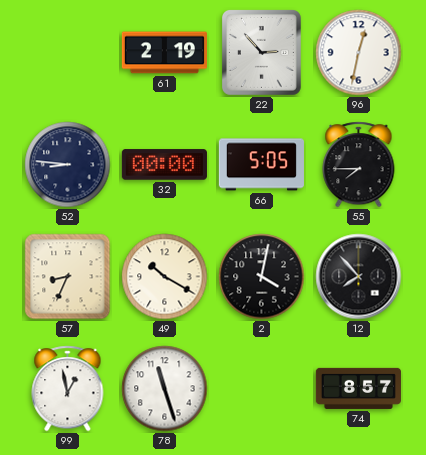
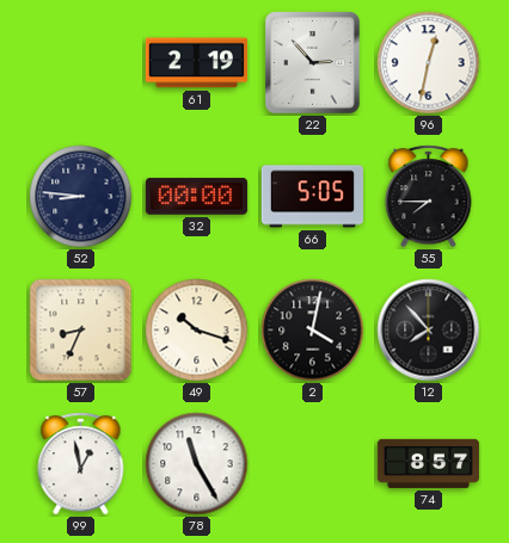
49: 10:20 -> 10:18 (197, 331)
78: 11:27 -> 11:25 (197, 464)
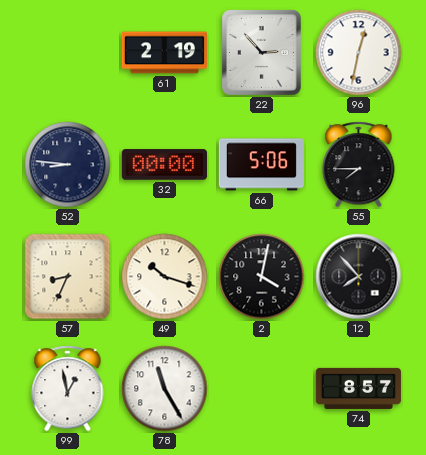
66: 5:05 -> 5:06 (261, 165)
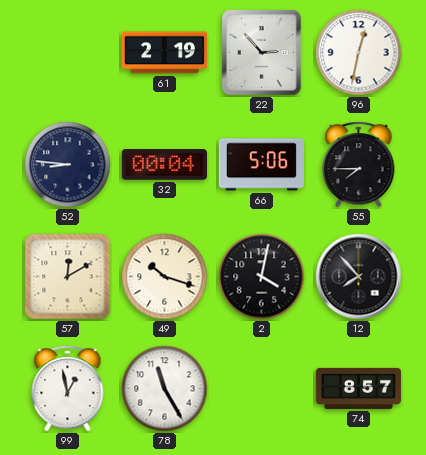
32: 00:00 -> 00:04 (164, 165)
57: 8:34 -> 12:10 (68, 277)
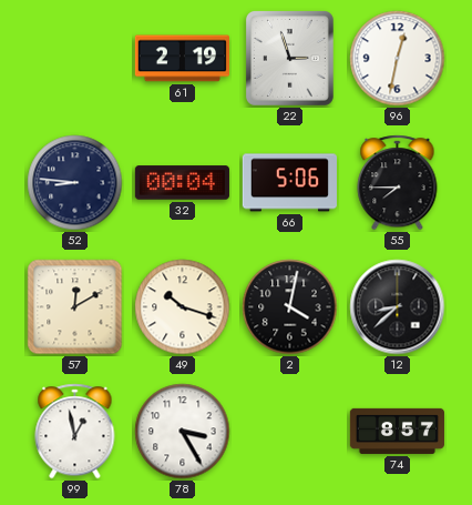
22: 2:53 -> 2:57 (289, 58)
12: 7:53 -> 8:38 (398, 307)
78: 11:25 -> 3:25 (183, 432)
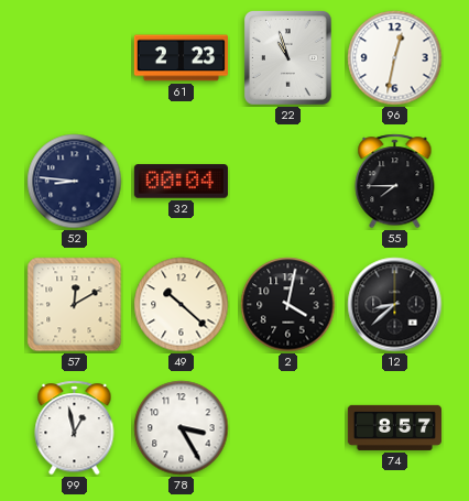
61: 2:19 -> 2:23 (181, 58)
22: 2:57 -> 10:57 (287, 57)
66: 5:06 -> none (289, 183)
49: 10:18 -> 10:22 (182, 305)
